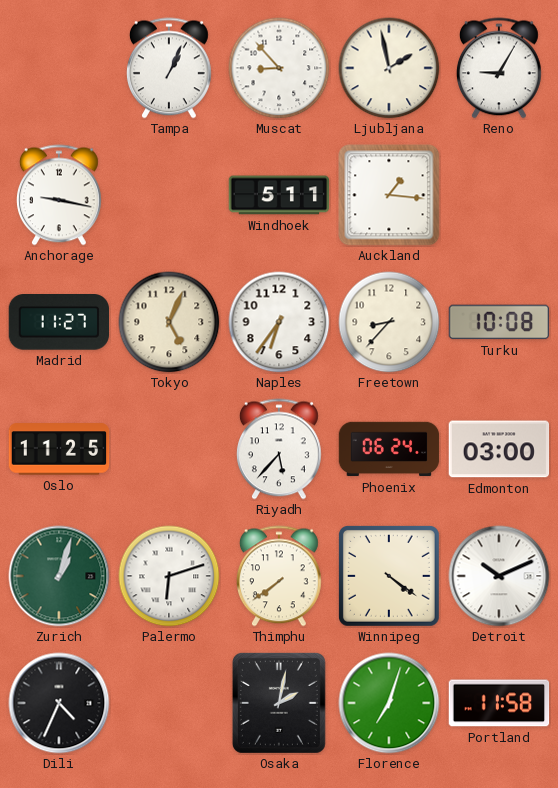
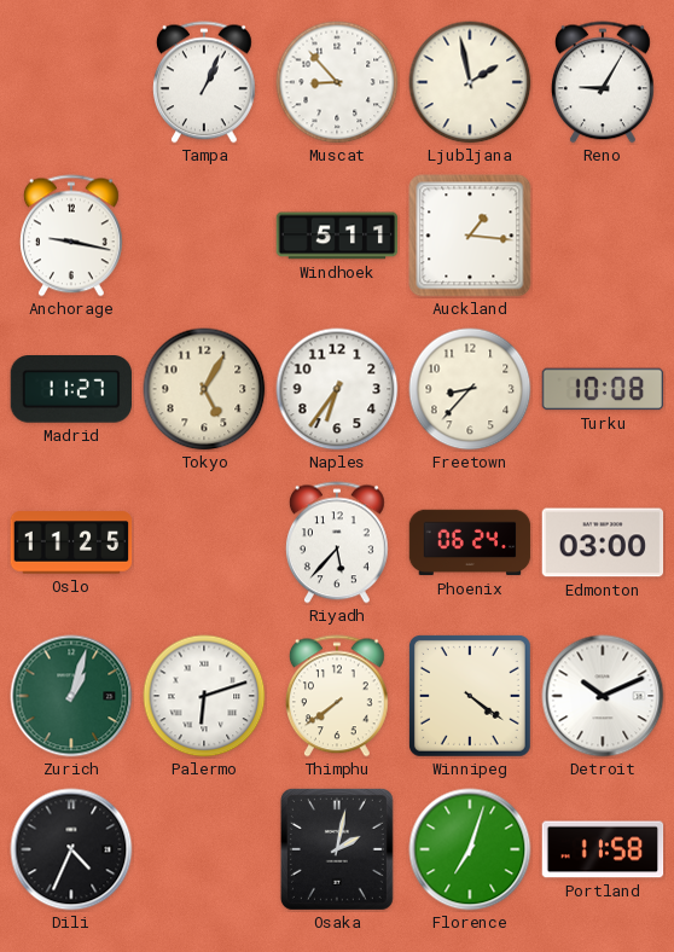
Tokyo: 5:04 -> 5:05 (204, 389)
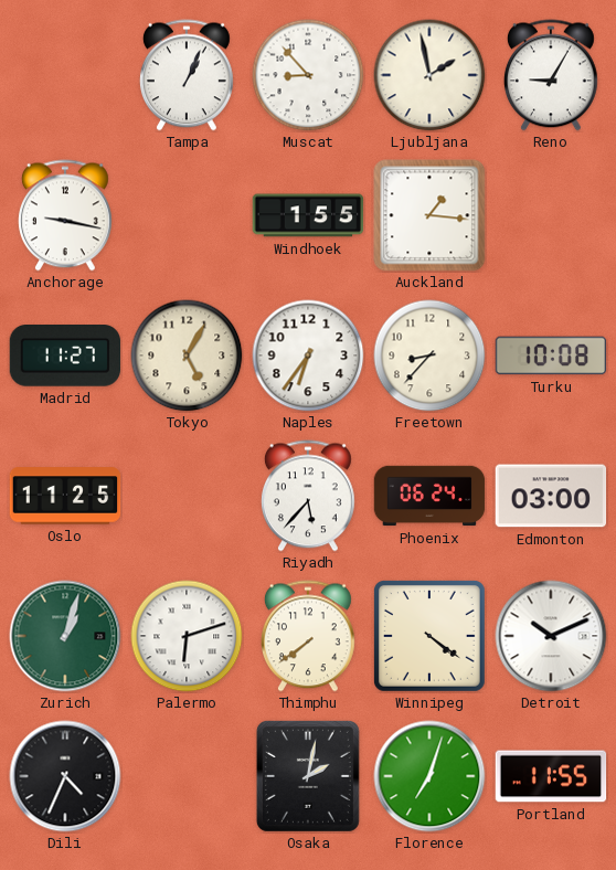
Windhoek: 5:11 -> 1:55 (308, 215)
Portland: 11:58 -> 11:55 (551, 776)
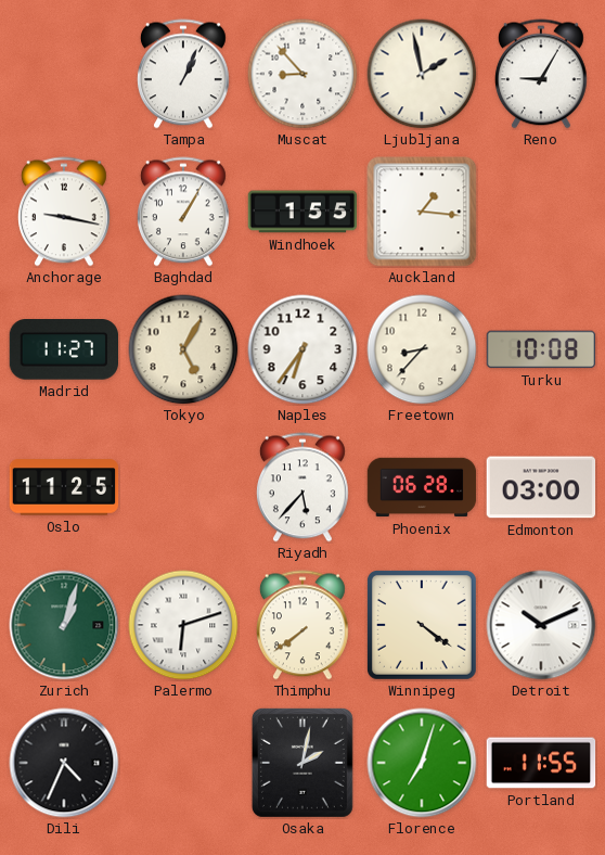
Baghdad: none -> 1:05 (183, 212)
Phoenix: 06:24 -> 06:28 (422, 487)
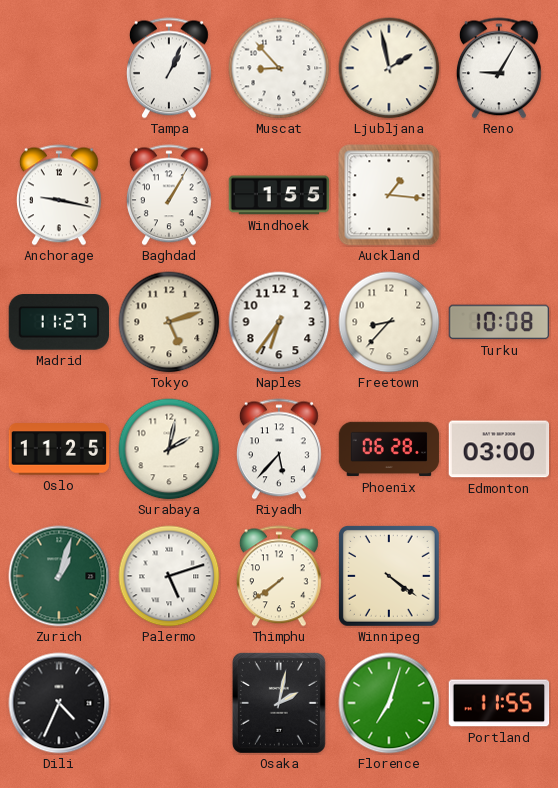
Tokyo: 5:05 -> 5:12 (169, 322)
Surabaya: none -> 2:02 (169, 449)
Palermo: 6:12 -> 5:12 (169, 576)
Detroit: 10:11 -> none (541, 625)
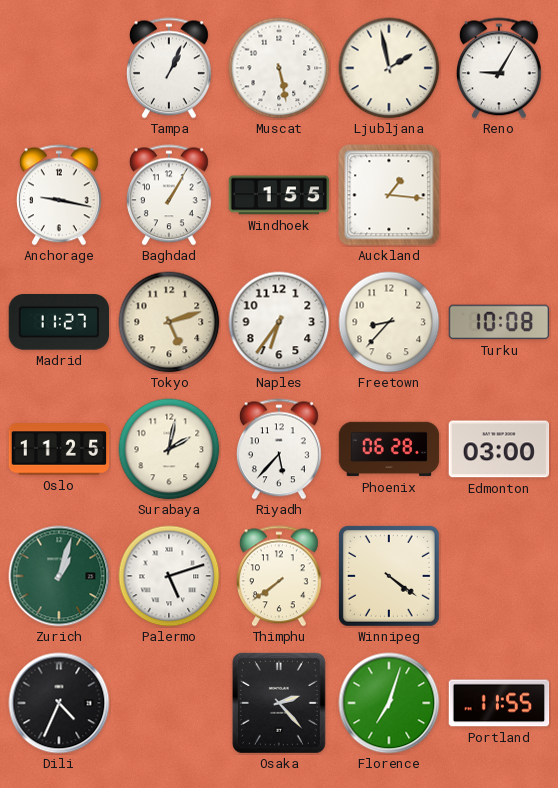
Muscat: 8:53 -> 5:28 (279, 68)
Osaka: 2:02 -> 2:23 (279, 703)
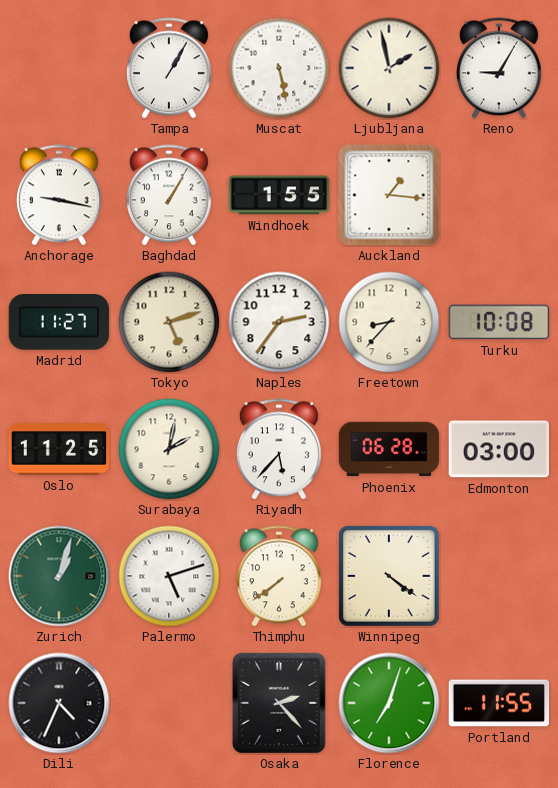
Tampa: 1:04 -> 1:05 (169, 68)
Naples: 6:36 -> 2:36 (279, 322)
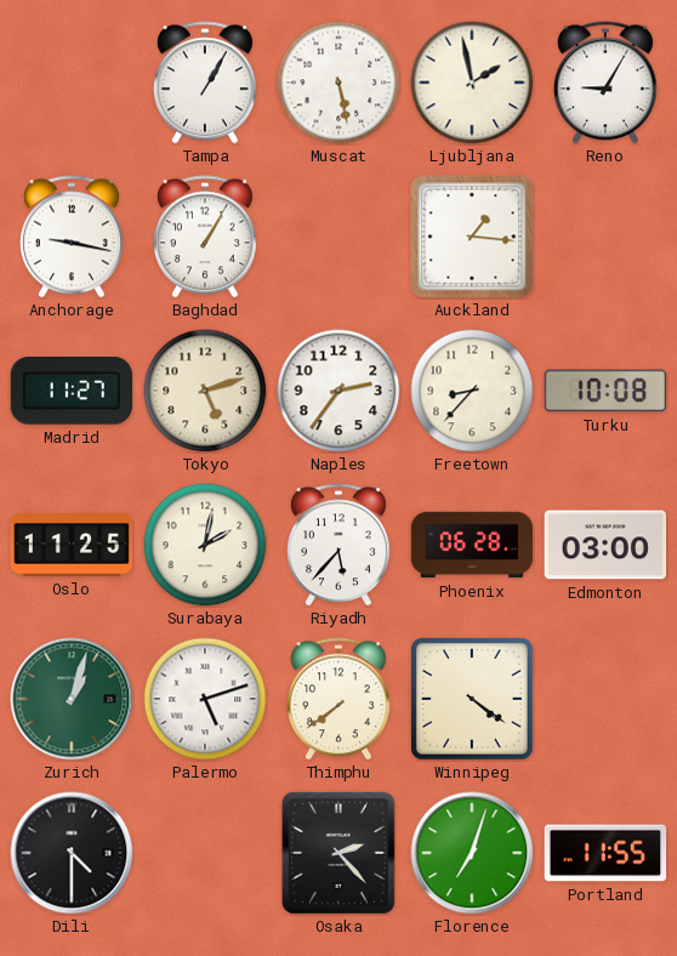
Windhoek: 1:55 -> none (279, 195)
Dili: 4:34 -> 4:30 (72, 853)
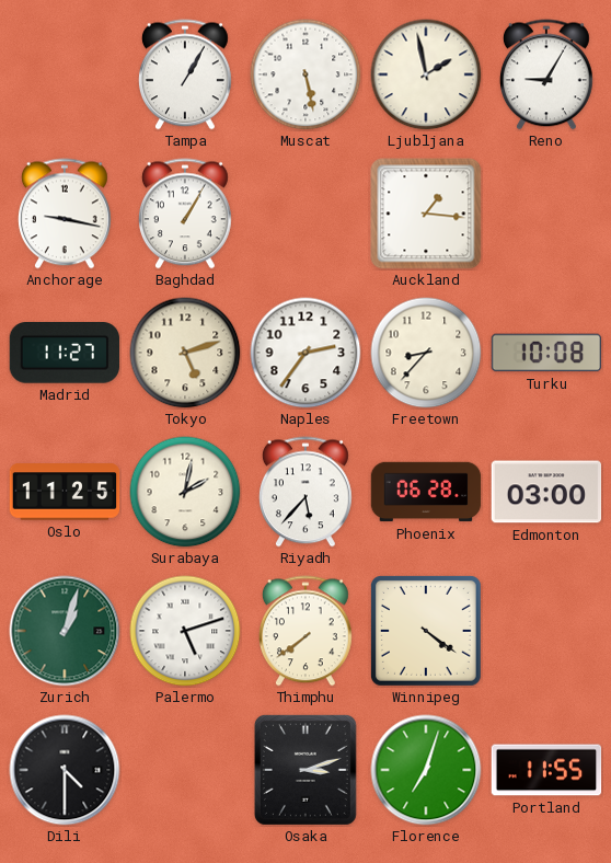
Osaka: 2:23 -> 3:12 (305, 770)
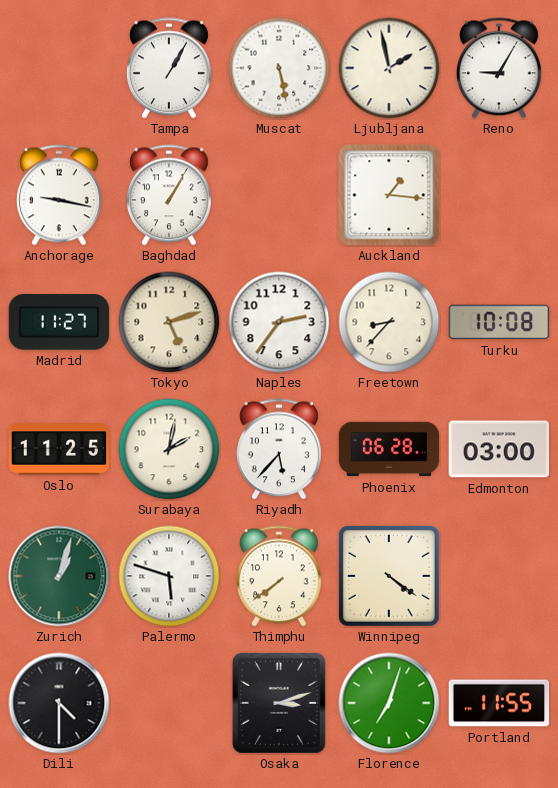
Palermo: 5:12 -> 5:48 (169, 576)
